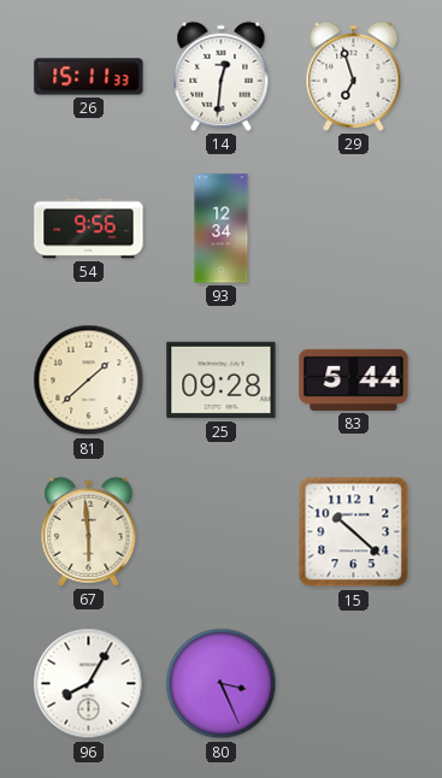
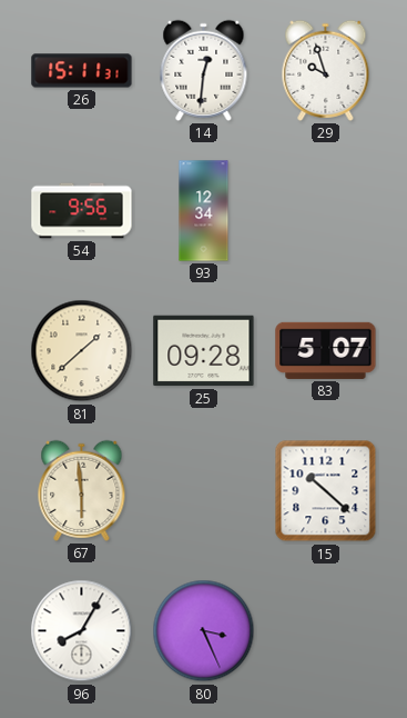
26: 15:11:33 -> 15:11:31 (82, 71)
29: 6:57 -> 9:57 (326, 70)
83: 5:44 -> 5:07 (326, 350)
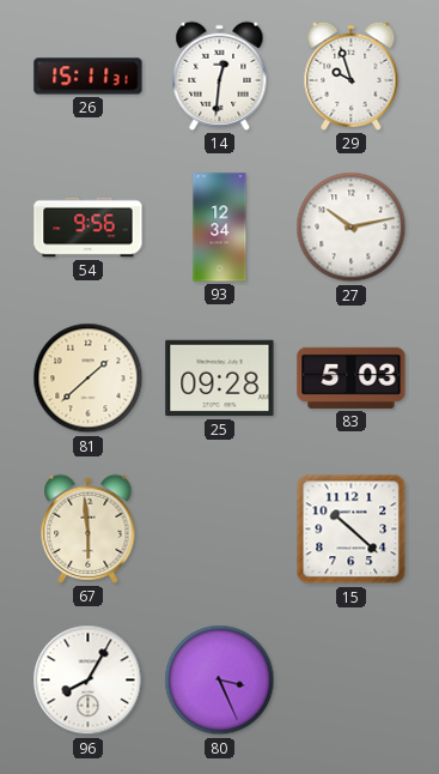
27: none -> 10:13 (352, 228)
83: 5:07 -> 5:03 (352, 377)
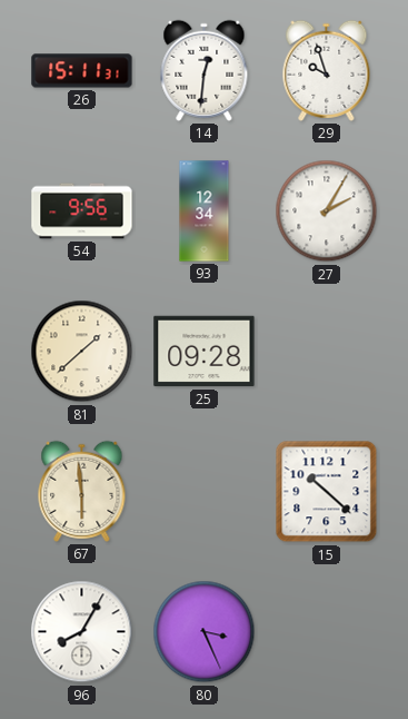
27: 10:13 -> 2:05 (327, 211)
83: 5:03 -> none (352, 377)
